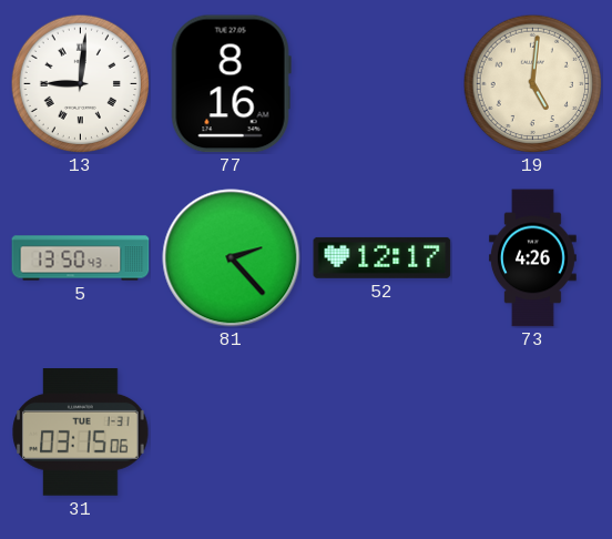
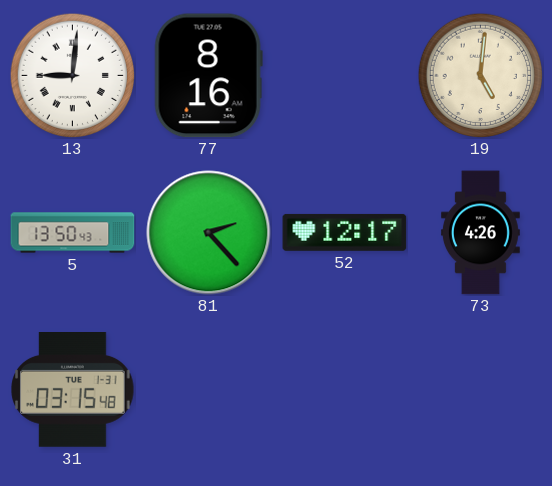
31: 03:15:06 -> 03:15:48 (73, 390)
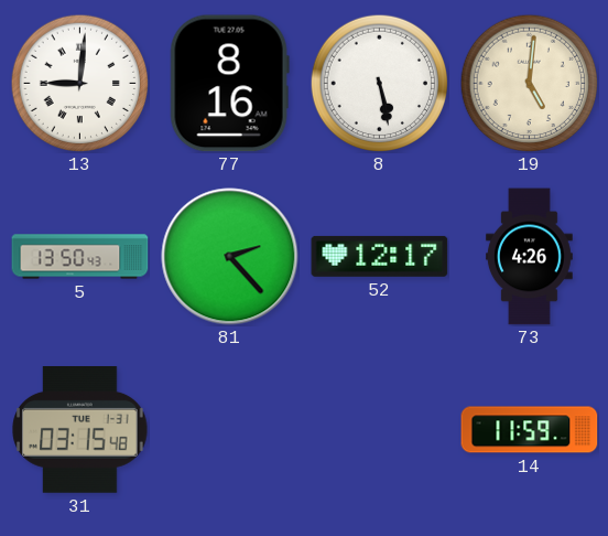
8: none -> 5:28 (379, 83)
14: none -> 11:59 (530, 430)
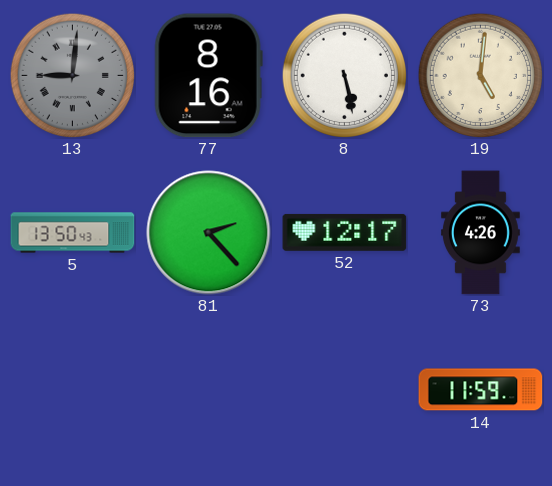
13 dial: white -> grey (72, 75)
31: 03:15 -> none (80, 430)
